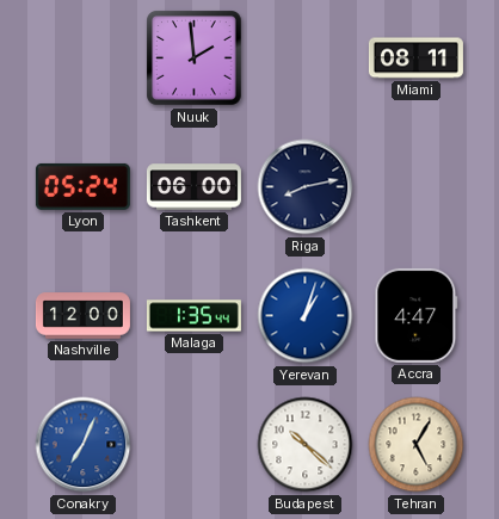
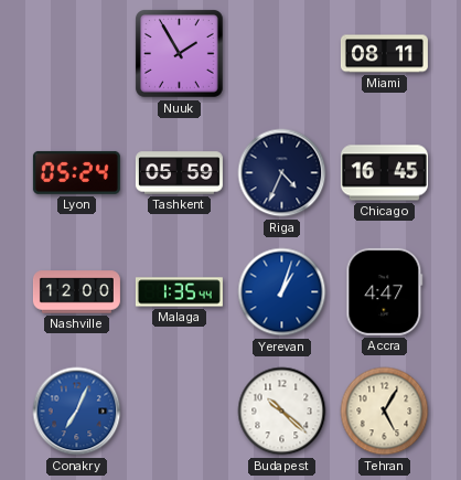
Nuuk: 1:59 -> 1:55 (180, 54)
Tashkent: 06:00 -> 05:59 (179, 173)
Riga: 8:13 -> 4:34 (282, 173)
Chicago: none -> 16:45 (384, 173)
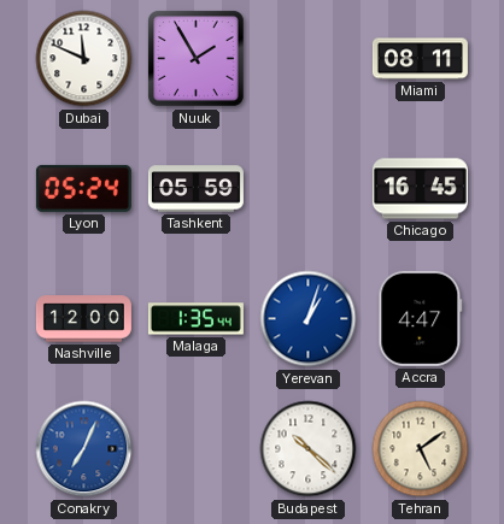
Dubai: none -> 11:49 (84, 59)
Riga: 4:34 -> none (282, 173)
Tehran: 5:05 -> 5:09 (421, 449)
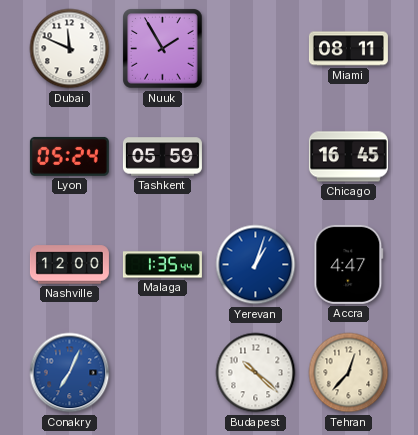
Tehran: 5:09 -> 12:37 (349, 373)
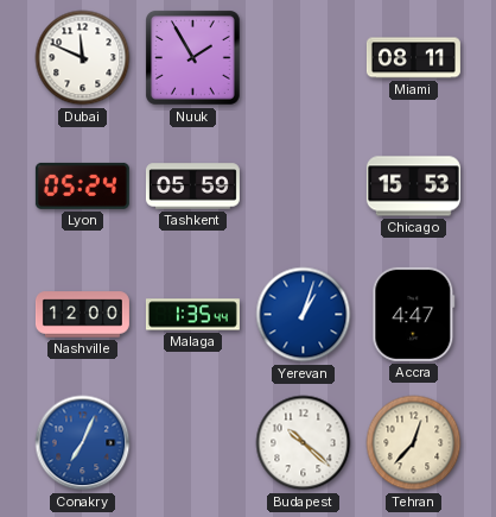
Chicago: 16:45 -> 15:53 (413, 187)
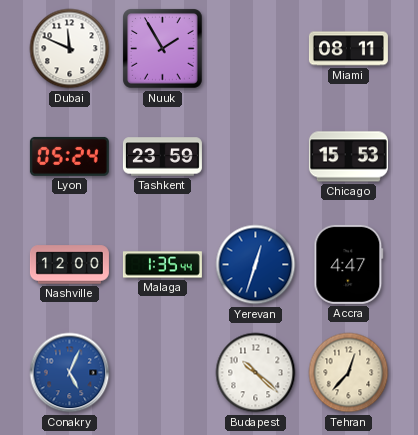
Tashkent: 05:59 -> 23:59 (162, 157)
Yerevan: 1:03 -> 12:33 (256, 265)
Conakry: 7:04 -> 5:04 (70, 373)
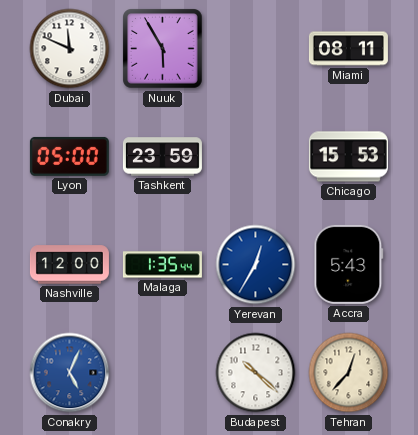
Nuuk: 1:55 -> 5:55 (163, 49)
Lyon: 05:24 -> 05:00 (69, 156)
Yerevan: 12:33 -> 12:35 (256, 265)
Accra: 4:47 -> 5:43 (349, 264)
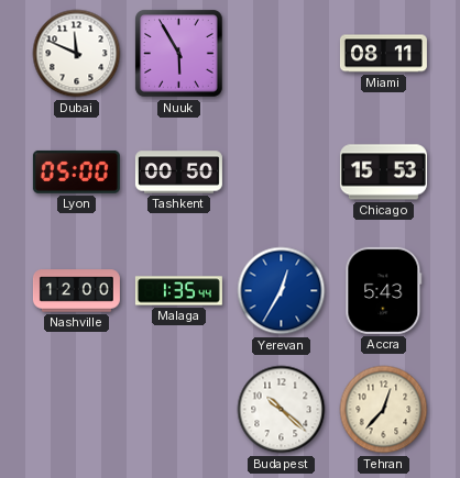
Tashkent: 23:59 -> 00:50 (178, 173)
Conakry: 5:04 -> none (70, 373)
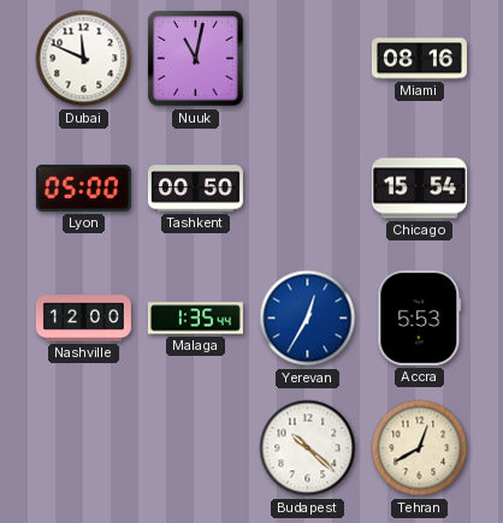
Nuuk: 5:55 -> 11:02 (196, 59)
Miami: 08:11 -> 08:16 (419, 59)
Chicago: 15:53 -> 15:54 (419, 189)
Accra: 5:43 -> 5:53 (420, 317)
Tehran: 12:37 -> 12:40 (420, 448)
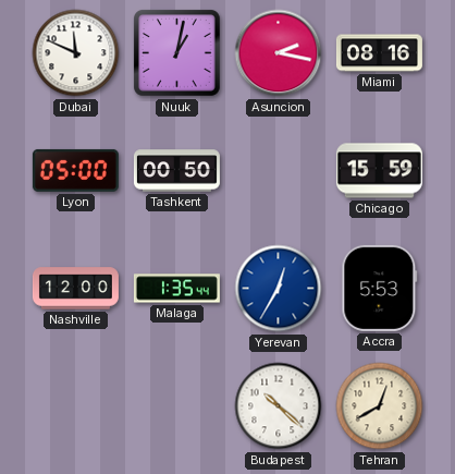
Nuuk: 11:02 -> 1:02 (177, 53)
Asuncion: none -> 2:17 (279, 53)
Chicago: 15:54 -> 15:59 (379, 171)
